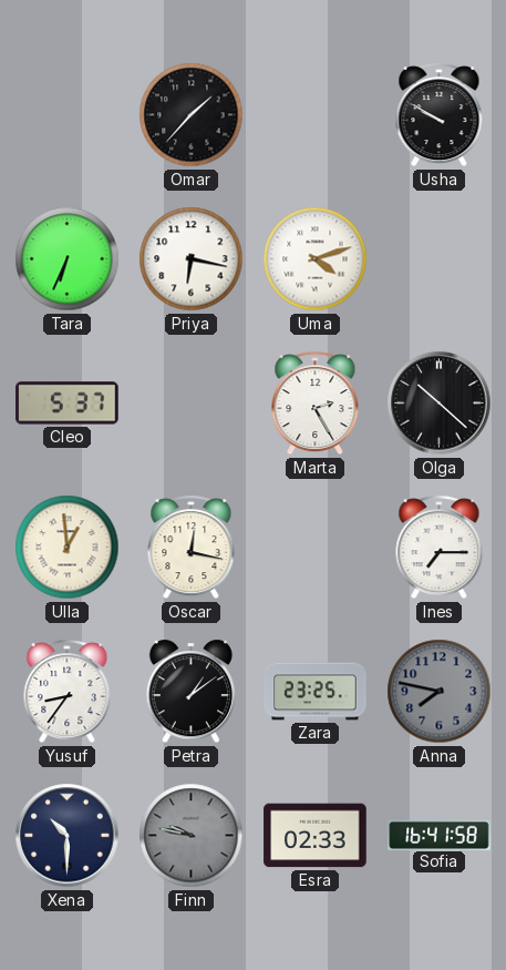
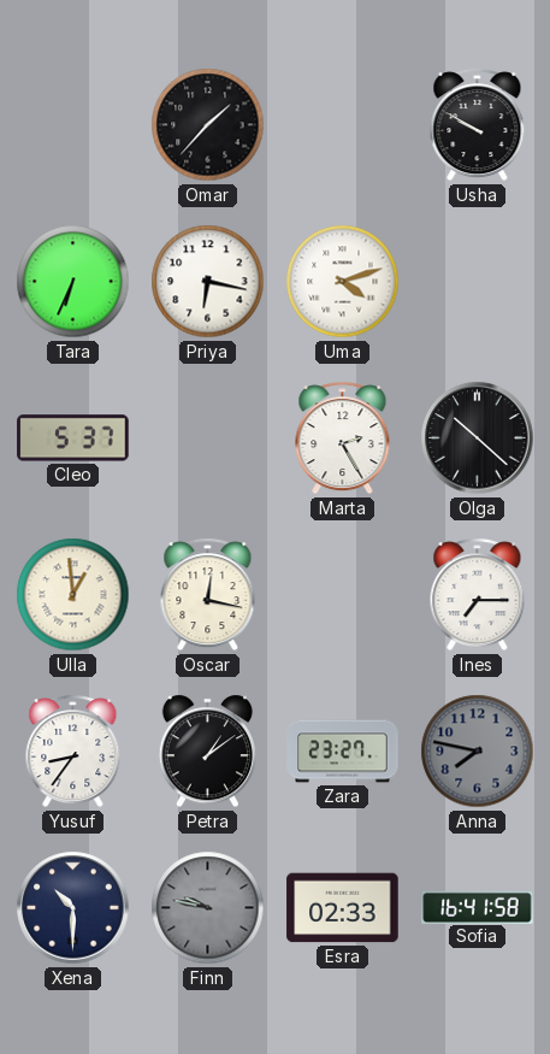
Zara: 23:25 -> 23:27 (343, 752)
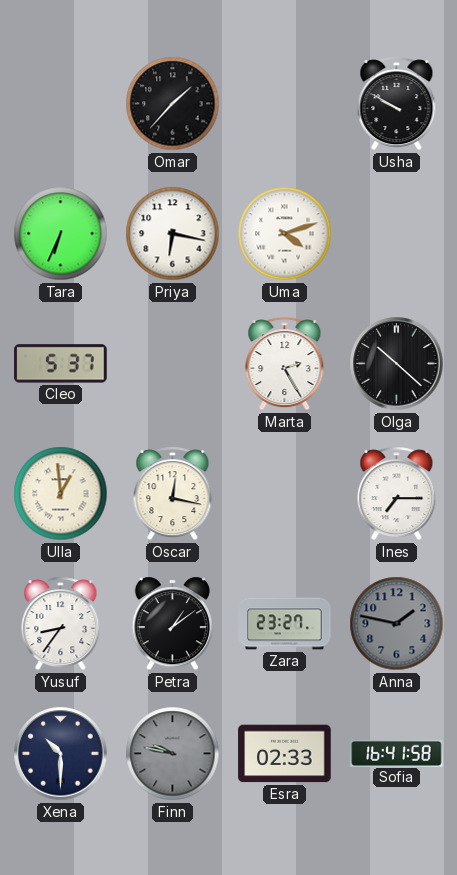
Anna: 7:47 -> 1:47 (397, 624)
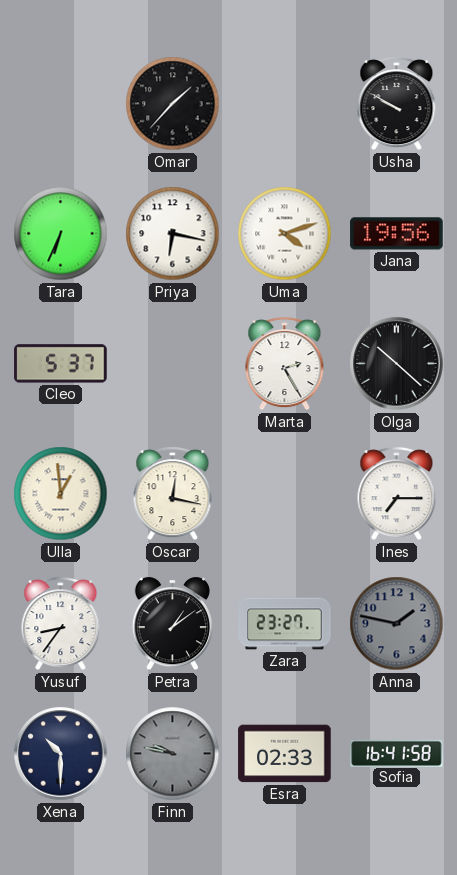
Jana: none -> 19:56 (397, 234)
